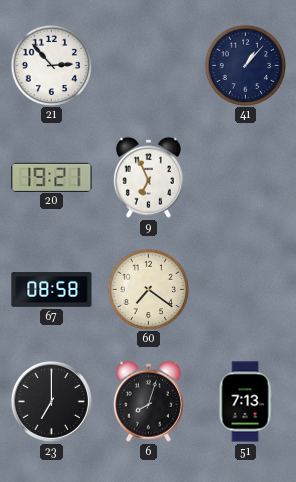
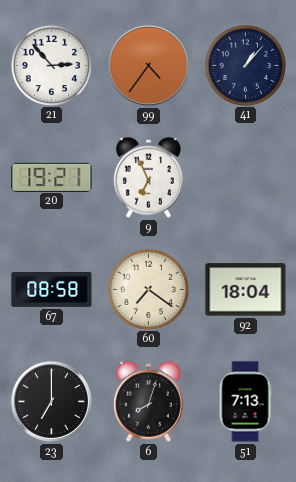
99: none -> 4:36 (148, 65)
92: none -> 18:04 (246, 290)
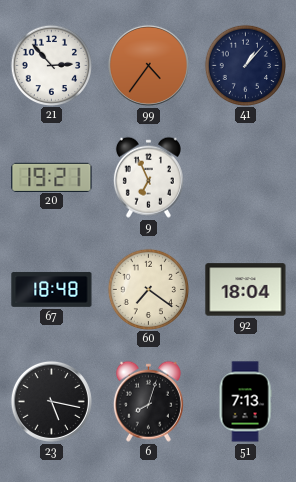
67: 08:58 -> 18:48 (52, 289)
23: 7:00 -> 5:17 (51, 401)
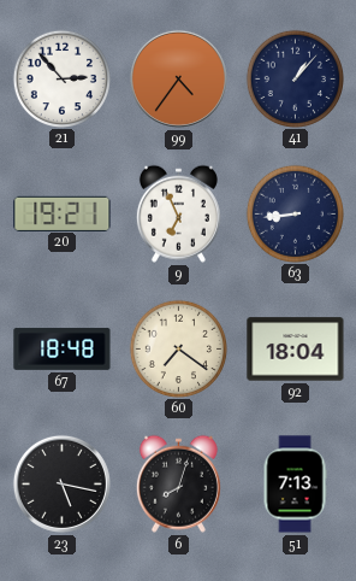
63: none -> 8:44 (295, 213)
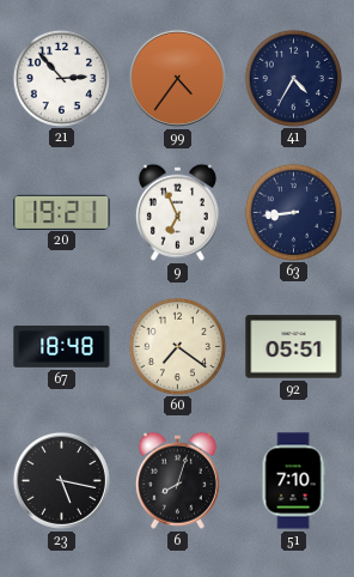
41: 1:07 -> 4:35 (293, 78)
92: 18:04 -> 05:51 (294, 347)
51: 7:13 -> 7:10 (293, 481)
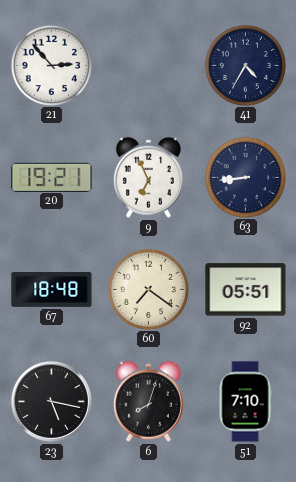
99: 4:36 -> none (177, 78)
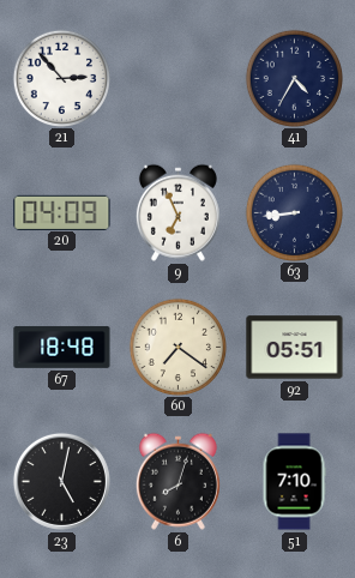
20: 19:21 -> 04:09 (62, 212)
23: 5:17 -> 5:02 (61, 481)
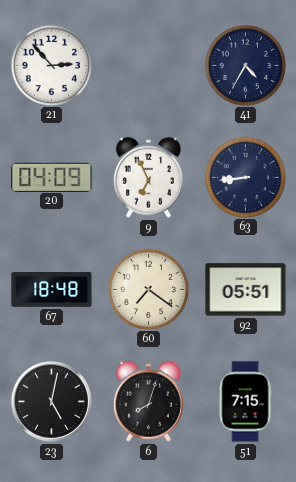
51: 7:10 -> 7:15 (245, 402)
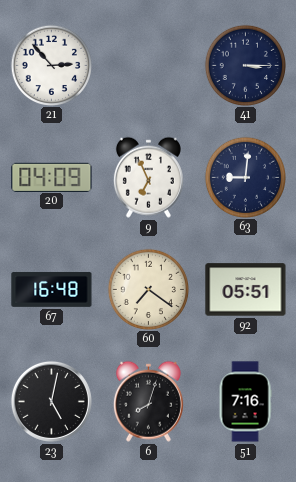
41: 4:35 -> 3:15 (245, 65)
63: 8:44 -> 9:01 (245, 177)
67: 18:48 -> 16:48 (52, 289)
51: 7:15 -> 7:16 (245, 402)
